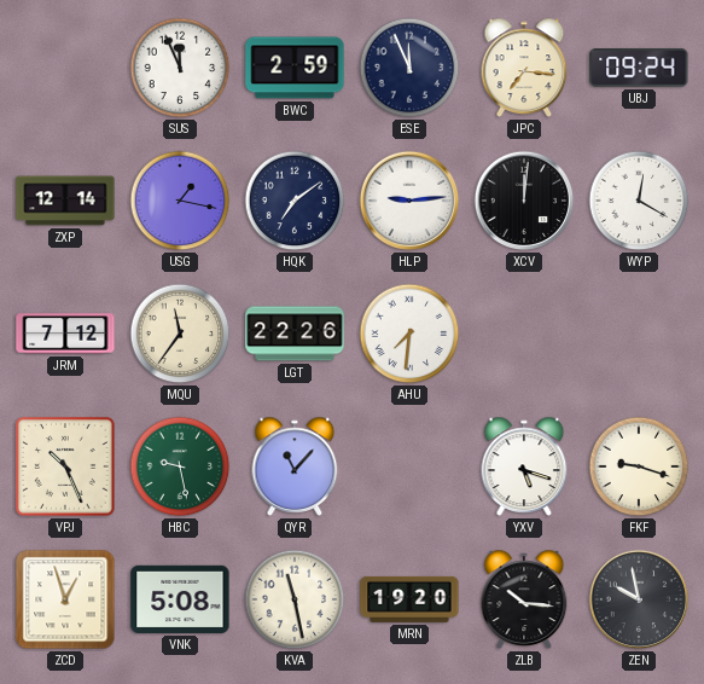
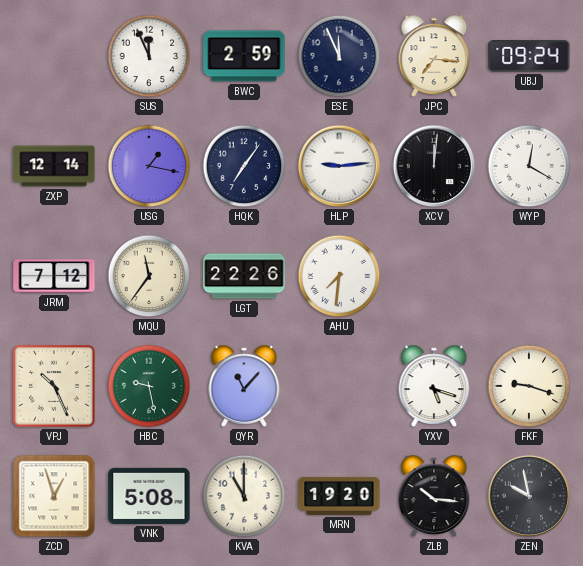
HQK: 7:09 -> 7:06 (244, 166)
KVA: 11:28 -> 11:00 (244, 496)
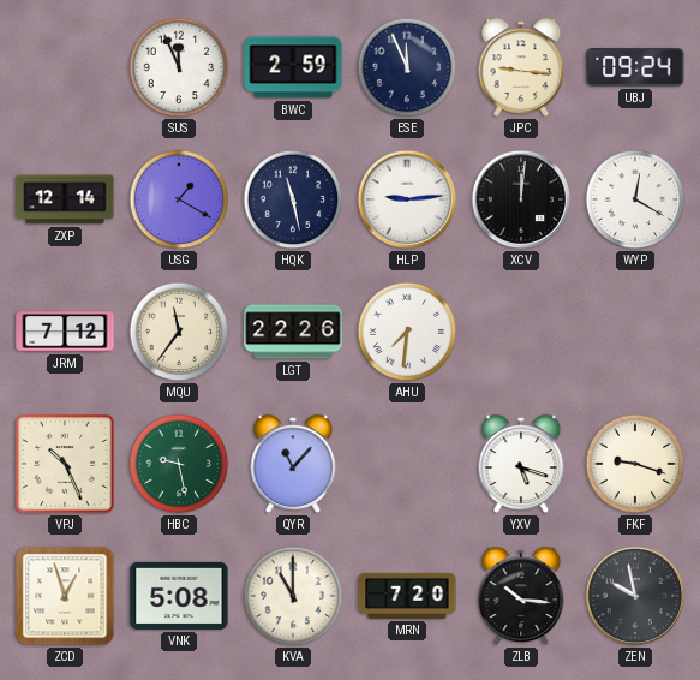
JPC: 7:16 -> 9:16 (521, 67)
USG: 1:17 -> 1:20 (179, 199)
HQK: 7:06 -> 11:28 (293, 199)
MRN: 19:20 -> 7:20 (407, 596)
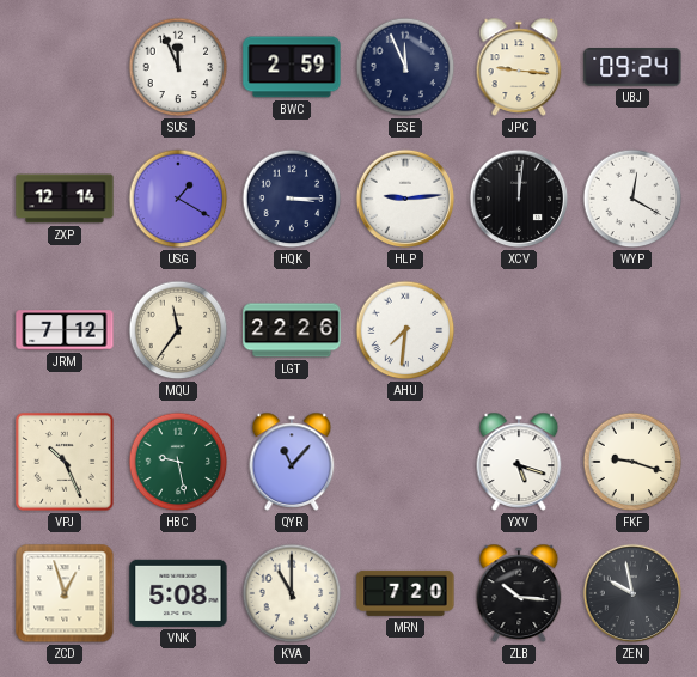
HQK: 11:28 -> 3:15 (292, 199)
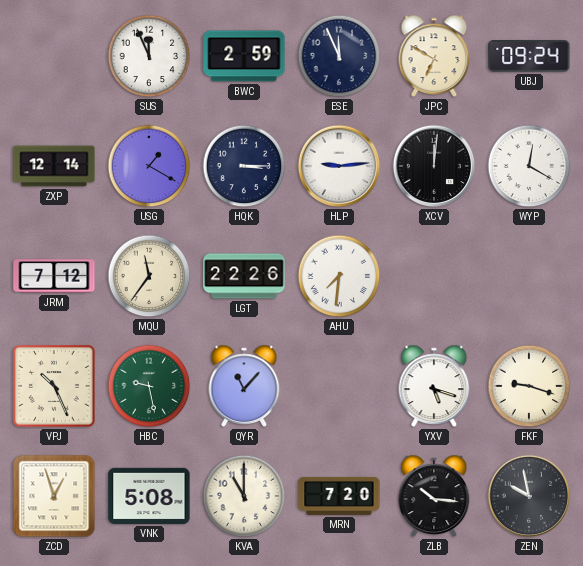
JPC: 9:16 -> 6:50 (434, 56)
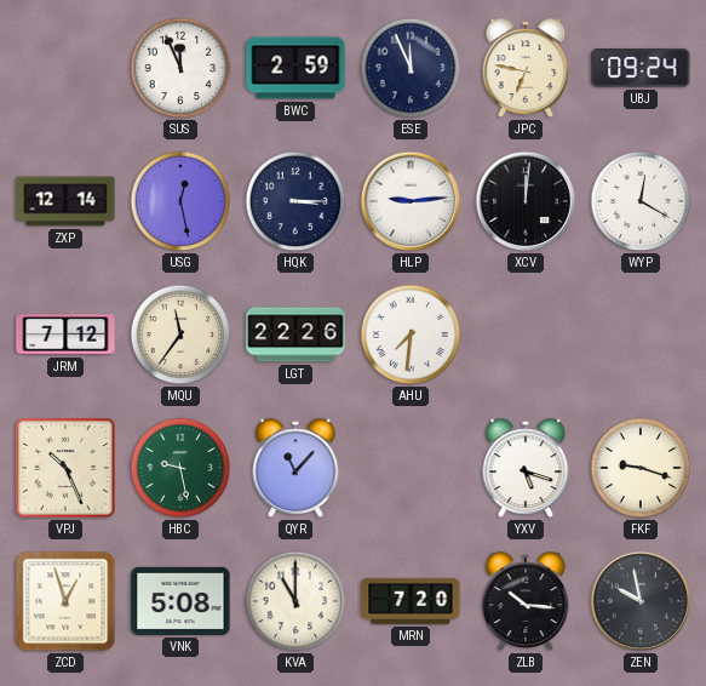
JPC: 6:50 -> 6:47 (526, 68)
USG: 1:20 -> 12:28 (180, 201)
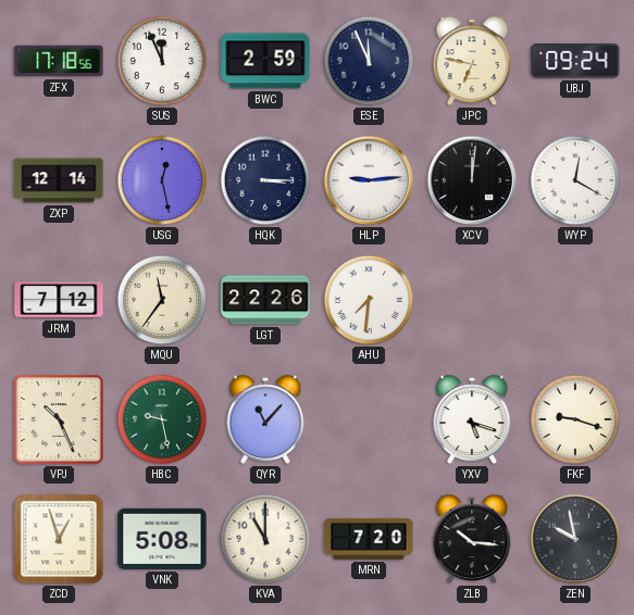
ZFX: none -> 17:18 (59, 61)
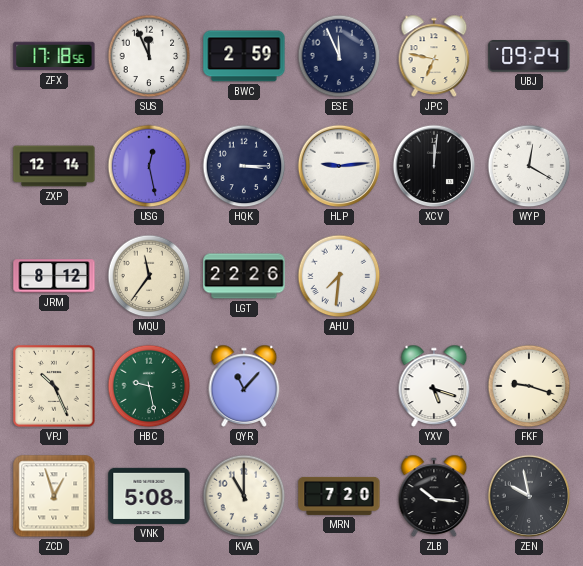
JRM: 7:12 -> 8:12 (54, 276)
